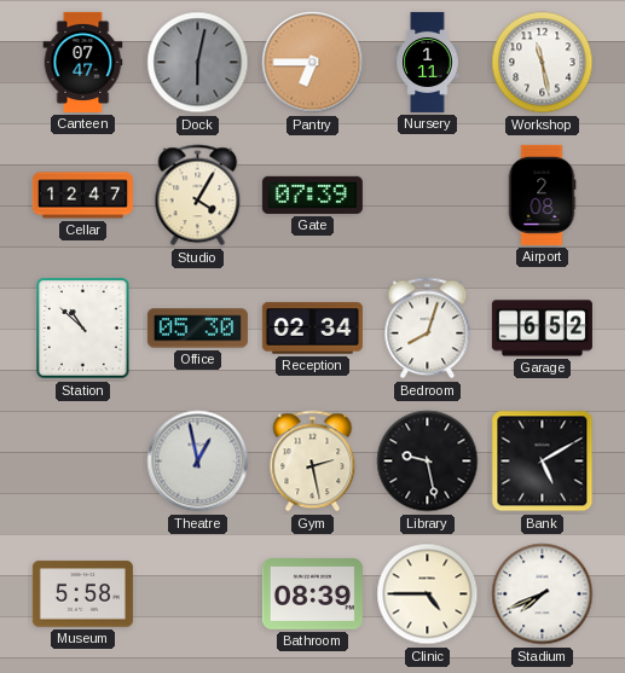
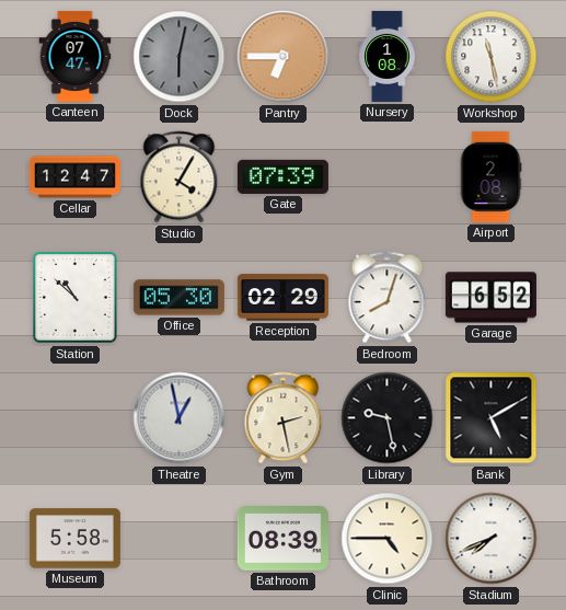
Nursery: 1:11 -> 1:08 (388, 56)
Reception: 02:34 -> 02:29 (282, 298)
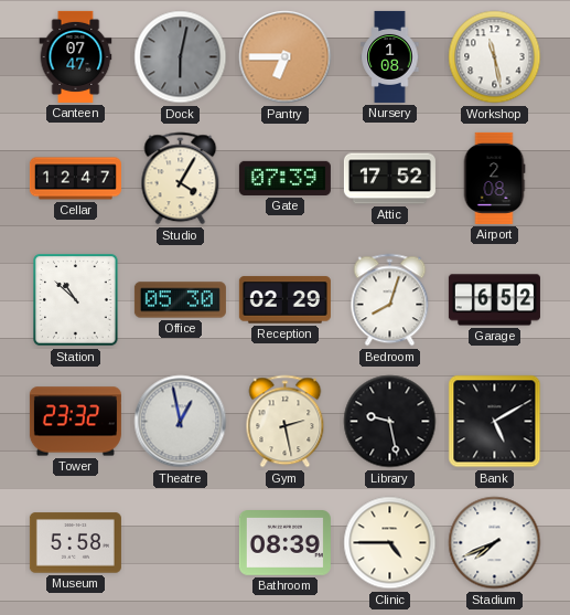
Attic: none -> 17:52 (389, 179)
Tower: none -> 23:32 (75, 422)
